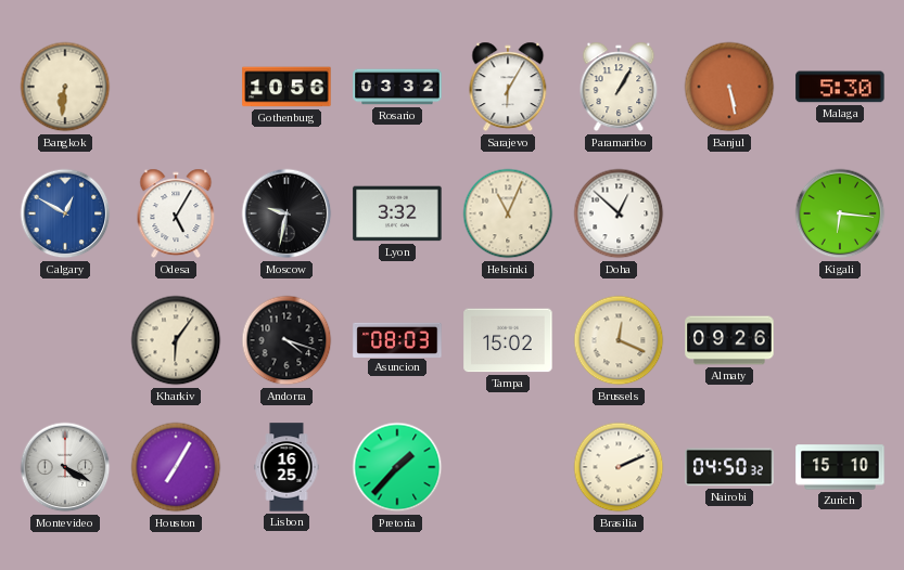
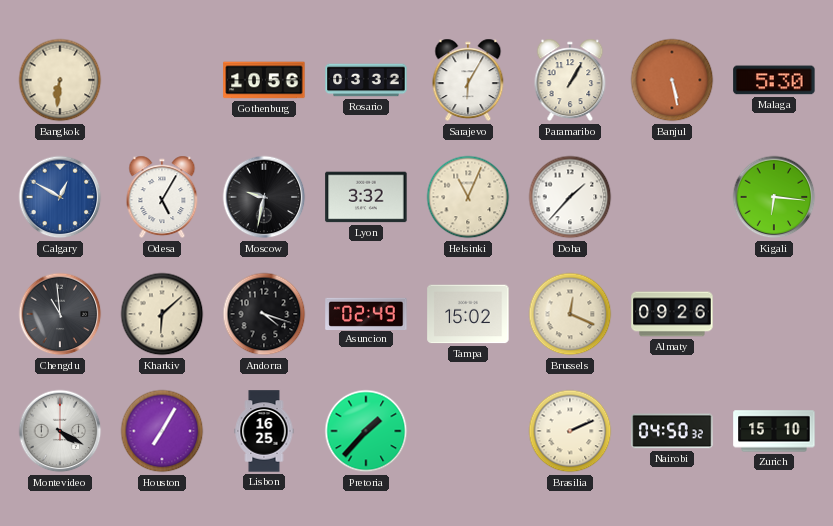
Doha: 12:52 -> 1:37 (570, 197)
Chengdu: none -> 10:59 (60, 314)
Kharkiv: 6:06 -> 6:08 (162, 314)
Asuncion: 08:03 -> 02:49 (366, 313)
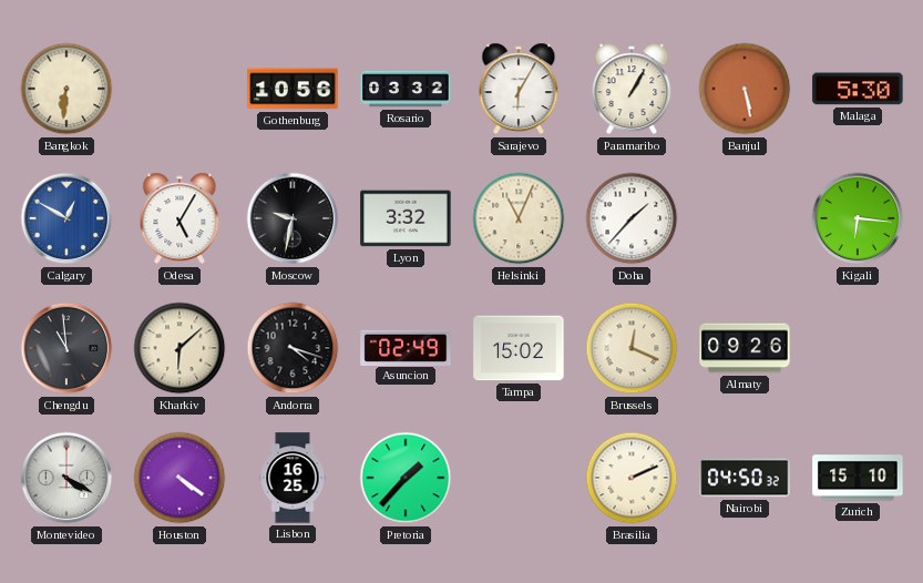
Houston: 7:05 -> 4:21 (180, 478)
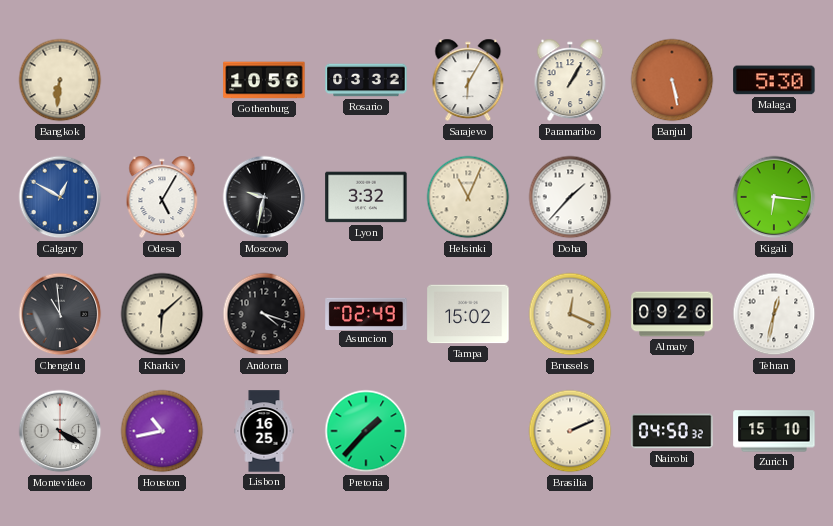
Tehran: none -> 12:32 (774, 314)
Houston: 4:21 -> 10:43 (162, 431)
